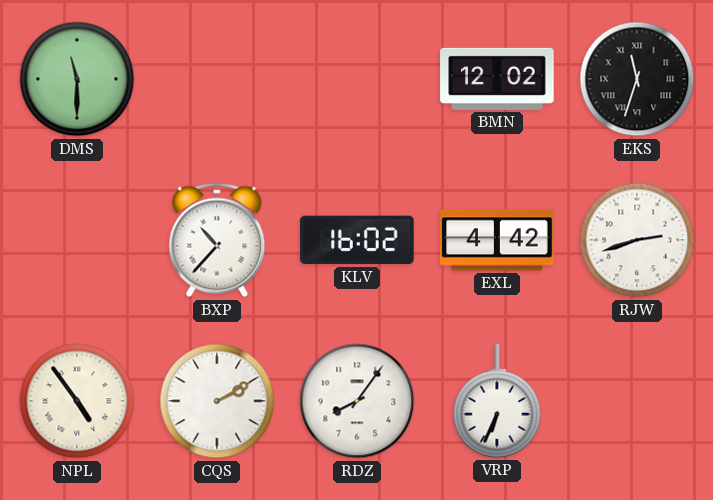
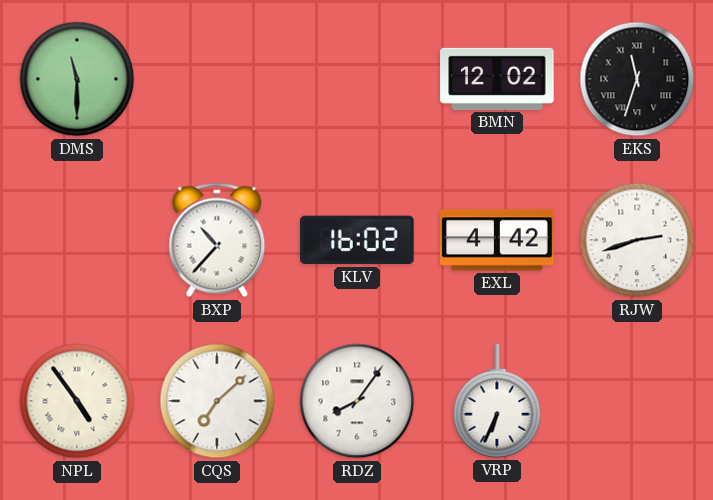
CQS: 2:10 -> 7:08 (217, 401)
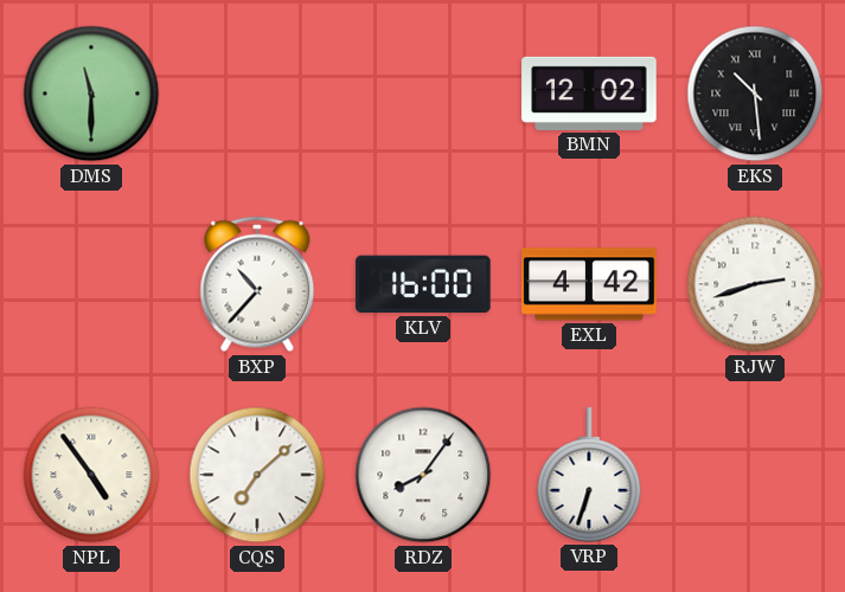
EKS: 11:33 -> 10:29 (755, 94)
KLV: 16:02 -> 16:00 (423, 284)
VRP: 6:34 -> 6:33 (589, 475)
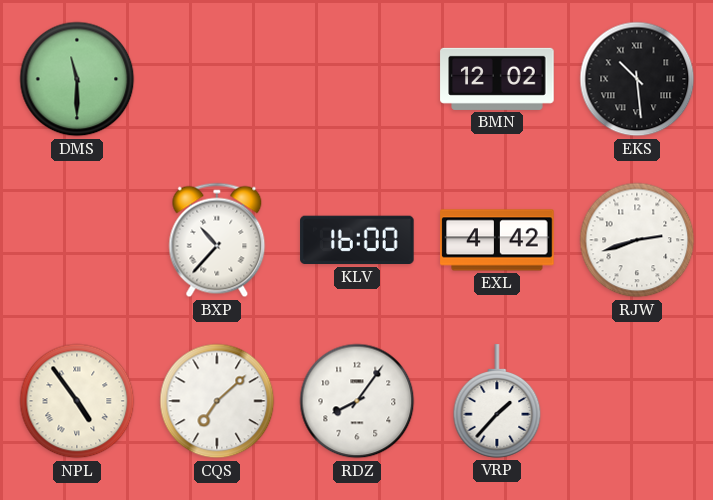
VRP: 6:33 -> 1:37 (497, 401)
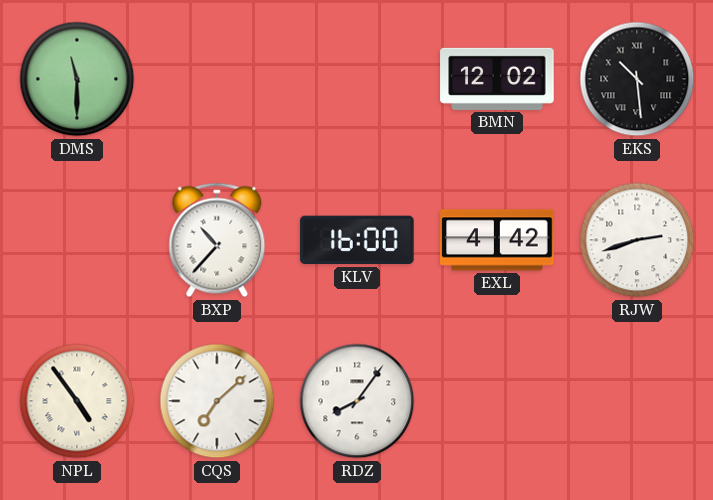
VRP: 1:37 -> none (497, 401)
